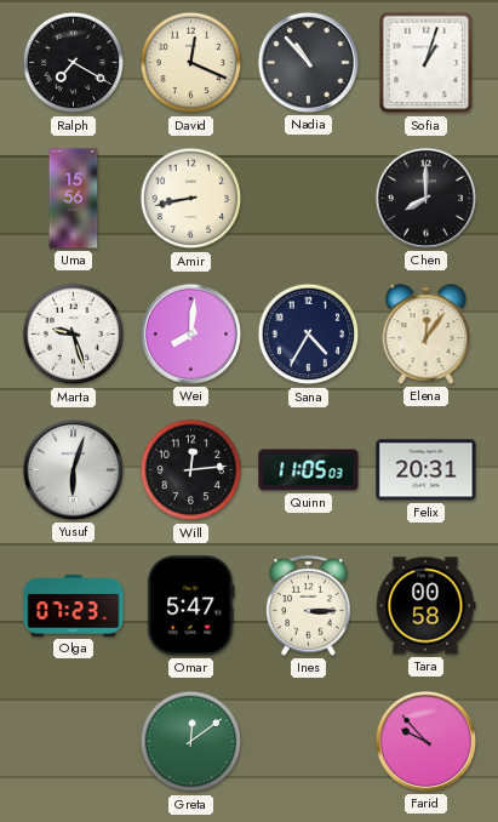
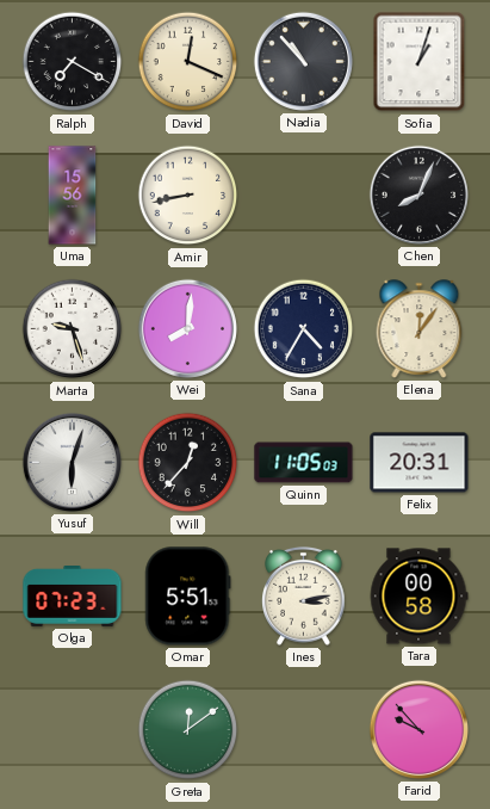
Chen: 8:00 -> 8:04 (418, 194)
Will: 12:14 -> 12:37 (188, 463)
Omar: 5:47 -> 5:51 (188, 597)
Ines: 3:15 -> 3:13 (304, 595)
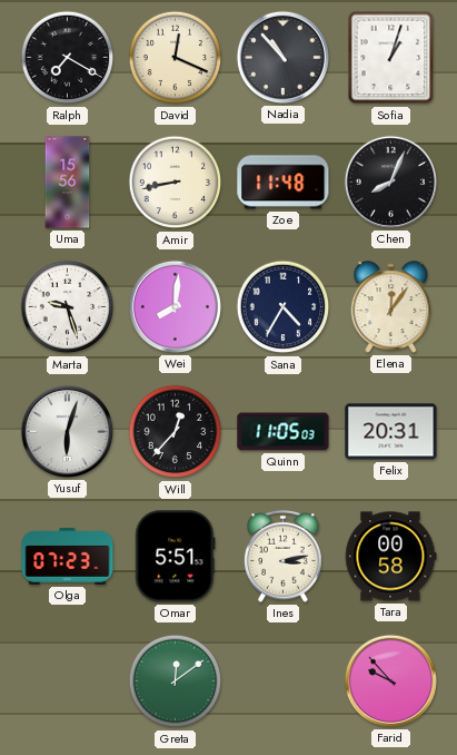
Zoe: none -> 11:48 (284, 183)
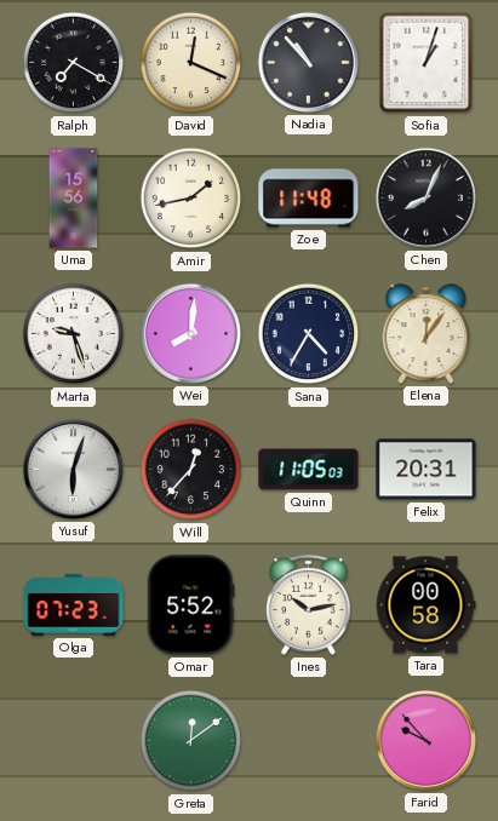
Amir: 8:43 -> 1:43 (191, 199)
Omar: 5:51 -> 5:52 (191, 605)
Ines: 3:13 -> 10:13 (309, 604)
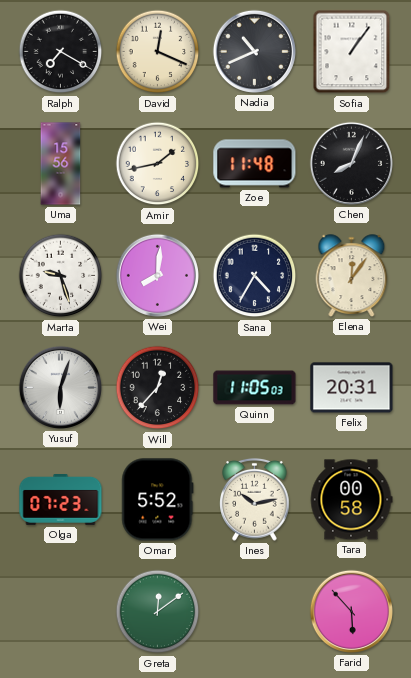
Nadia: 10:53 -> 10:41 (254, 51)
Sofia: 1:03 -> 1:06 (352, 52)
Farid: 9:53 -> 5:53 (351, 611)
